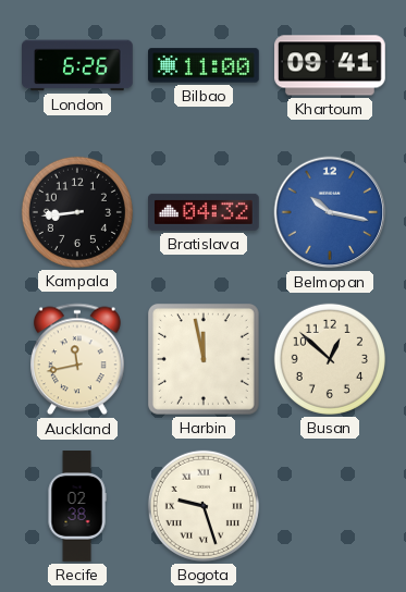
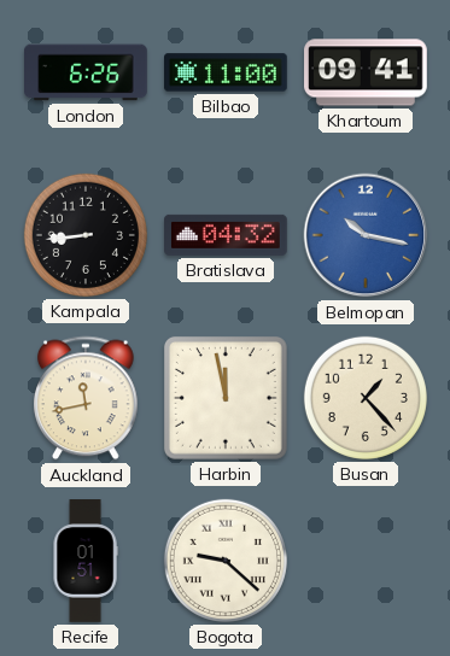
Busan: 12:52 -> 1:23 (366, 398)
Recife: 02:38 -> 01:51 (86, 561)
Bogota: 9:27 -> 9:22 (226, 561)
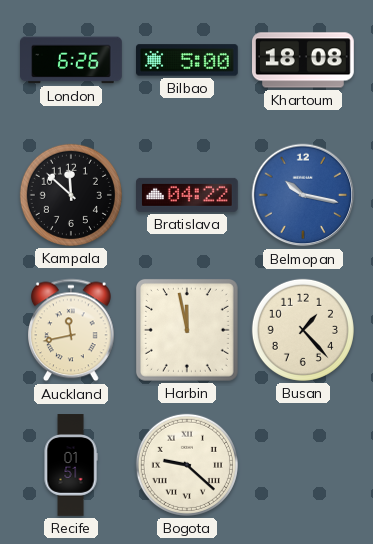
Bilbao: 11:00 -> 5:00 (188, 60)
Khartoum: 09:41 -> 18:08 (304, 60)
Kampala: 8:44 -> 11:52 (71, 195)
Bratislava: 04:32 -> 04:22 (188, 195)
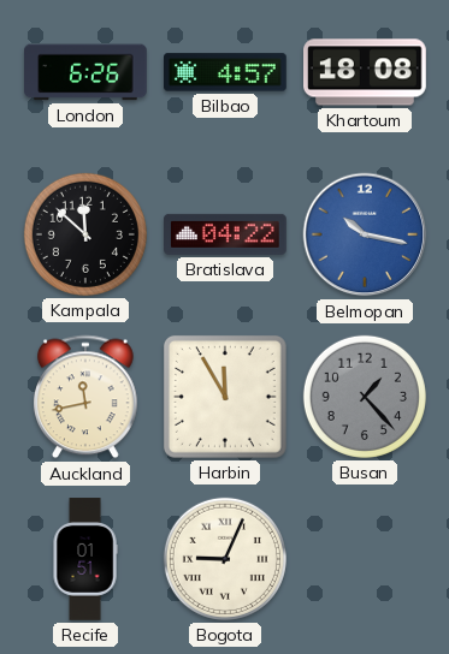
Bilbao: 5:00 -> 4:57 (226, 72)
Harbin: 11:58 -> 11:55 (225, 397)
Busan dial: cream -> grey (365, 397)
Bogota: 9:22 -> 9:04 (225, 559)
